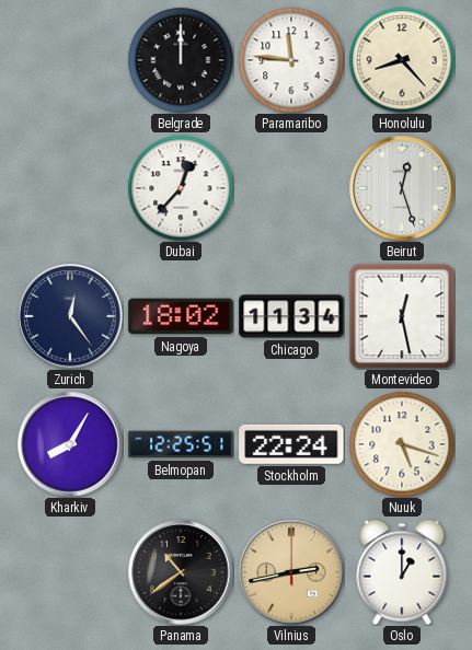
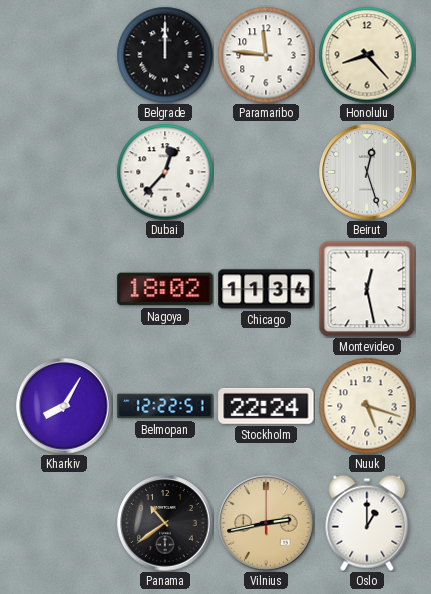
Zurich: 12:24 -> none (70, 316)
Belmopan: 12:25 -> 12:22 (165, 406)
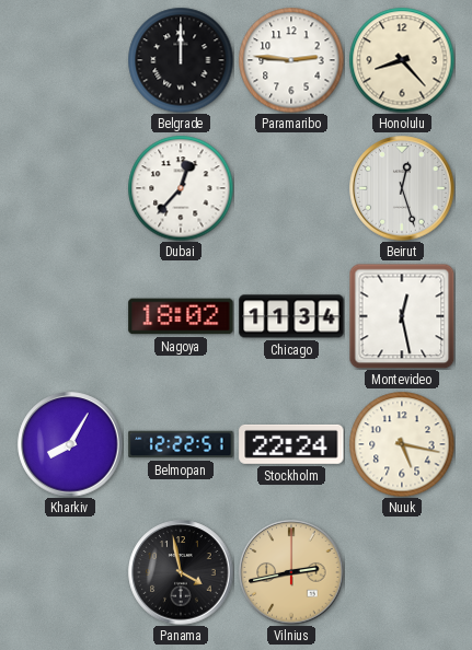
Paramaribo: 11:46 -> 2:46 (291, 60)
Nuuk: 5:18 -> 5:17 (402, 444)
Panama: 10:39 -> 3:58 (181, 572)
Oslo: 1:00 -> none (367, 523)
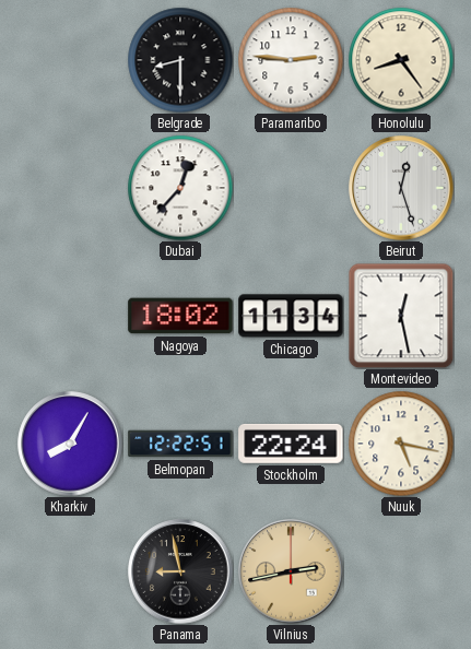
Belgrade: 12:00 -> 8:30 (180, 60)
Honolulu: 8:23 -> 8:24 (401, 60)
Panama: 3:58 -> 8:58 (180, 571)
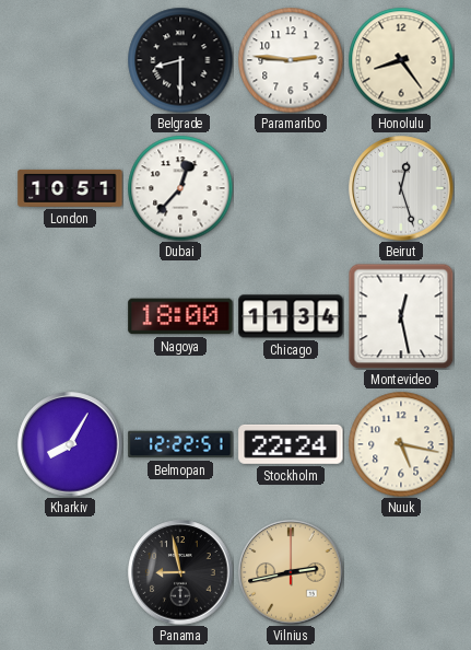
London: none -> 10:51 (70, 188)
Nagoya: 18:02 -> 18:00 (180, 316)
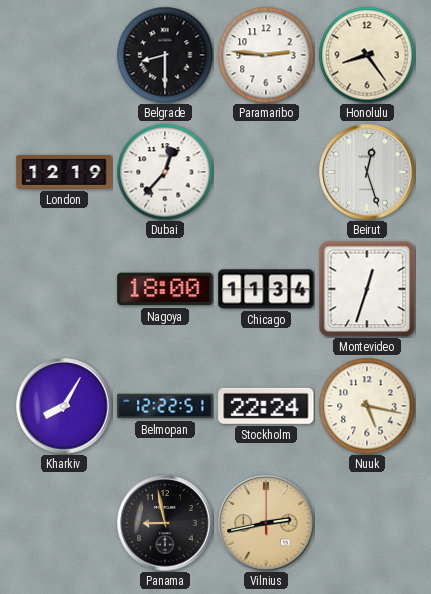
London: 10:51 -> 12:19 (64, 172)
Montevideo: 12:28 -> 12:33 (367, 289)
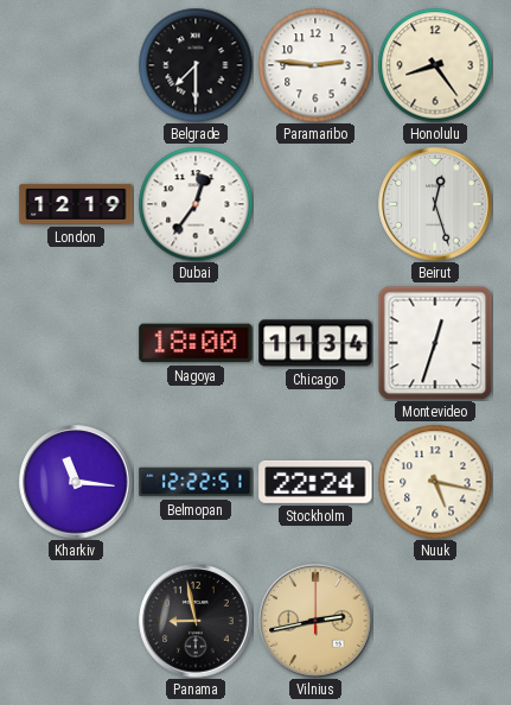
Belgrade: 8:30 -> 7:30 (196, 65)
Dubai: 12:37 -> 12:36 (196, 204)
Kharkiv: 8:05 -> 11:16 (76, 482)
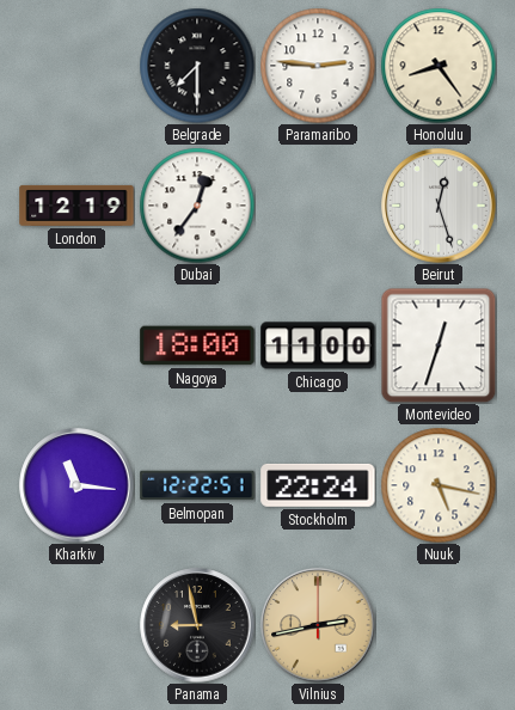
Chicago: 11:34 -> 11:00 (318, 345)
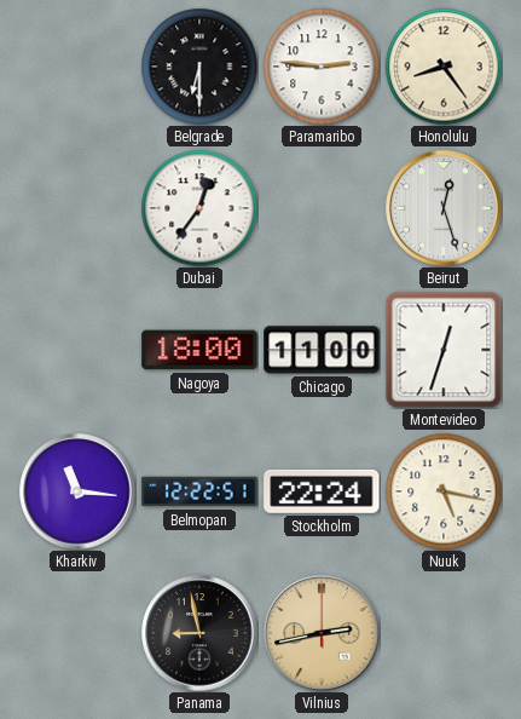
Belgrade: 7:30 -> 6:30 (199, 67)
London: 12:19 -> none (76, 206)
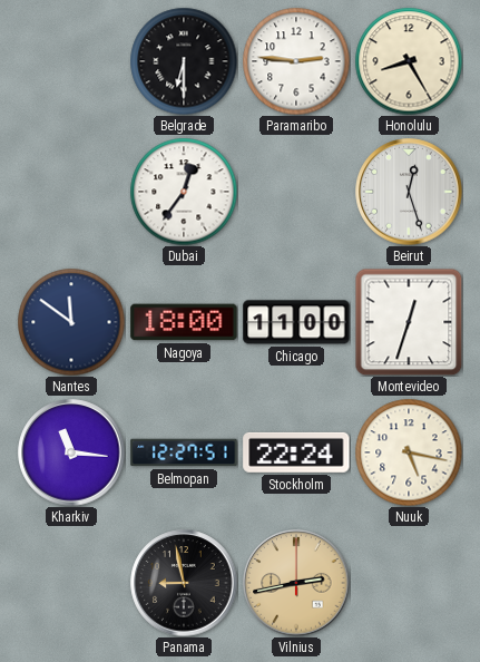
Honolulu: 8:24 -> 8:25 (409, 61)
Nantes: none -> 11:51 (71, 322)
Belmopan: 12:22 -> 12:27 (184, 452)
